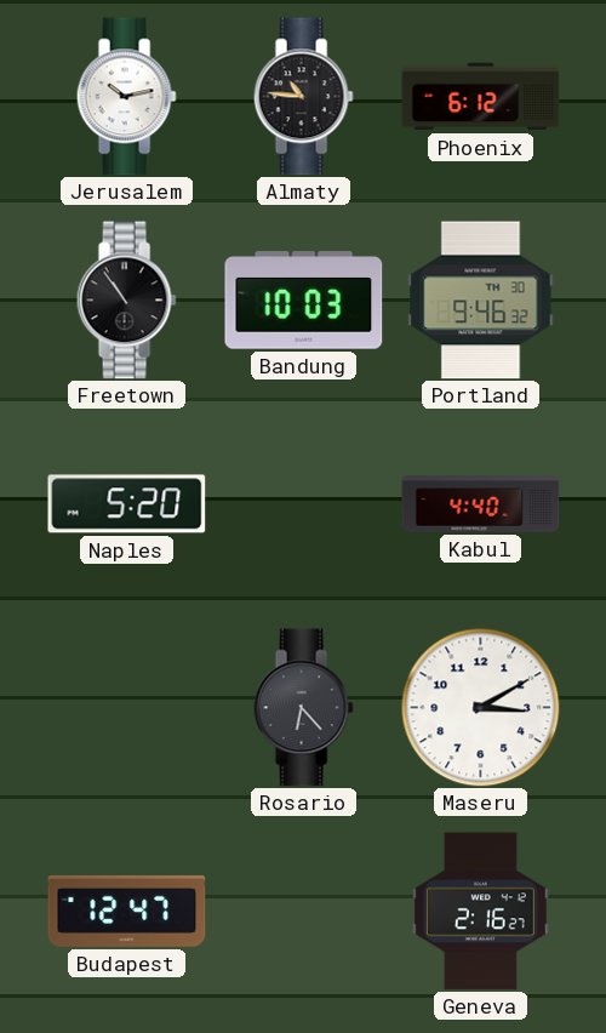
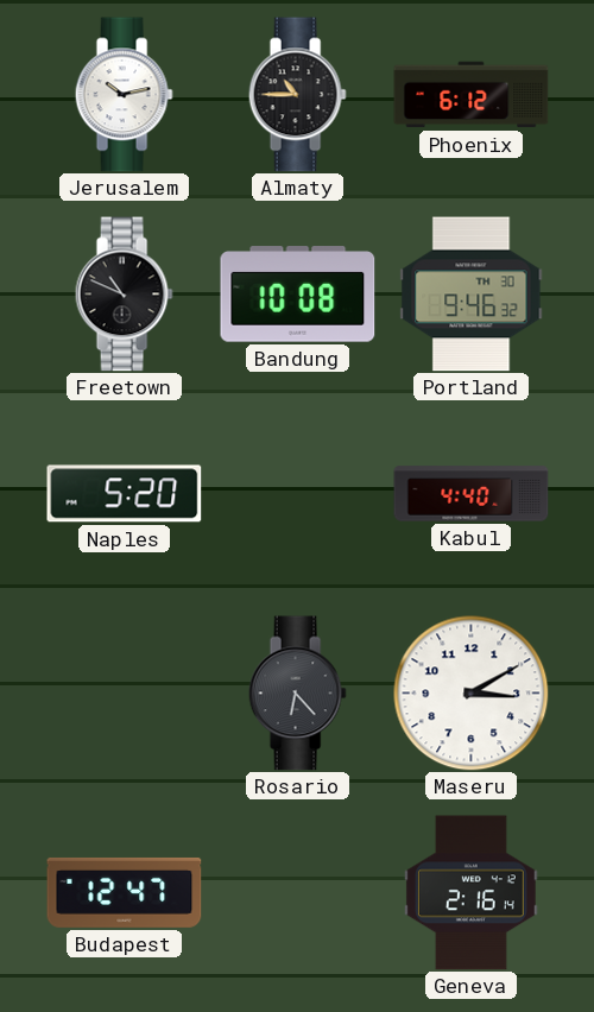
Almaty: 10:46 -> 10:45 (297, 95)
Freetown: 10:54 -> 10:49 (124, 295)
Bandung: 10:03 -> 10:08 (298, 295)
Geneva: 2:16:27 -> 2:16:14 (470, 893)
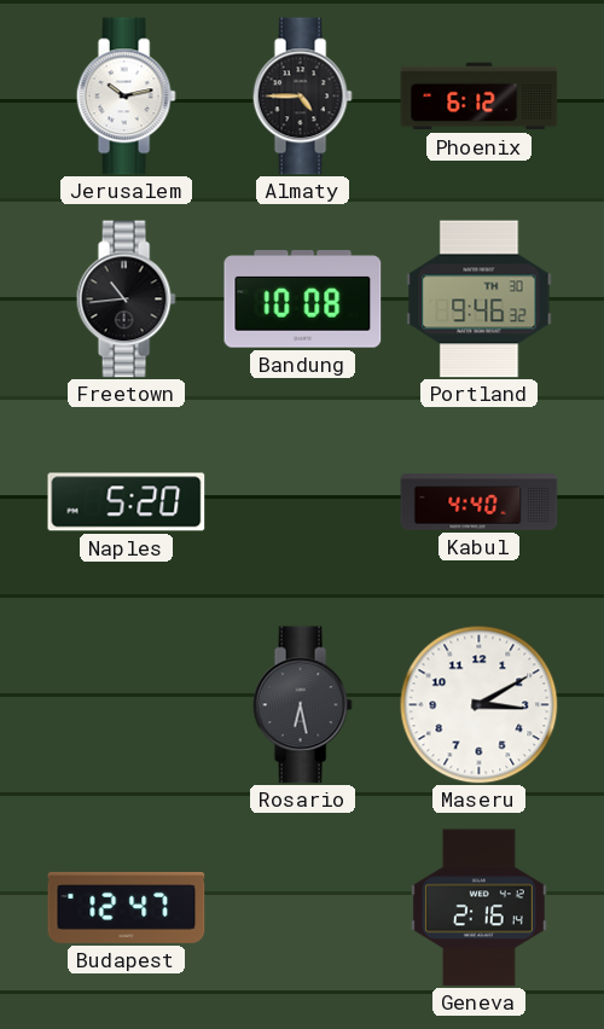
Almaty: 10:45 -> 4:45 (302, 97)
Freetown: 10:49 -> 10:44 (126, 300)
Rosario: 6:23 -> 6:28 (302, 705)
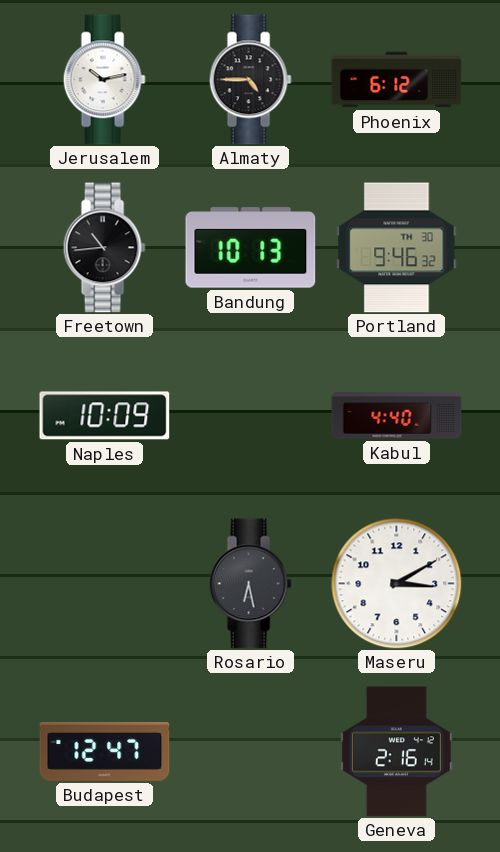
Bandung: 10:08 -> 10:13 (251, 248)
Naples: 5:20 -> 10:09 (105, 416)
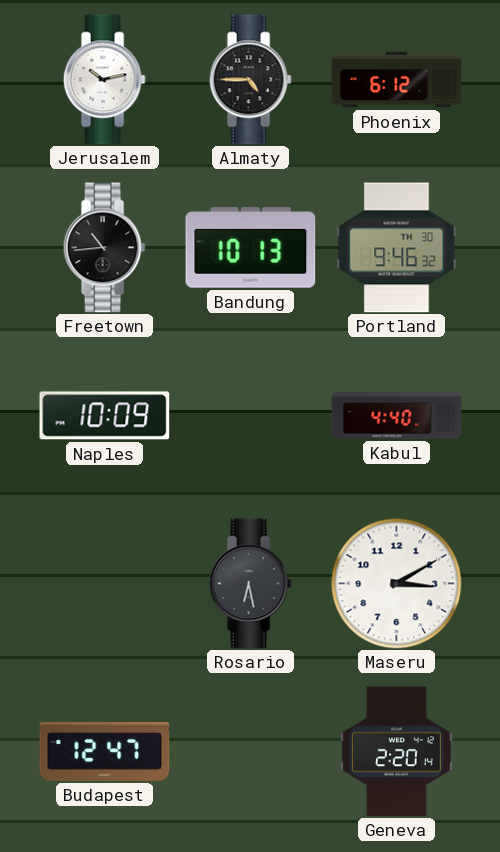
Geneva: 2:16 -> 2:20 (396, 752)
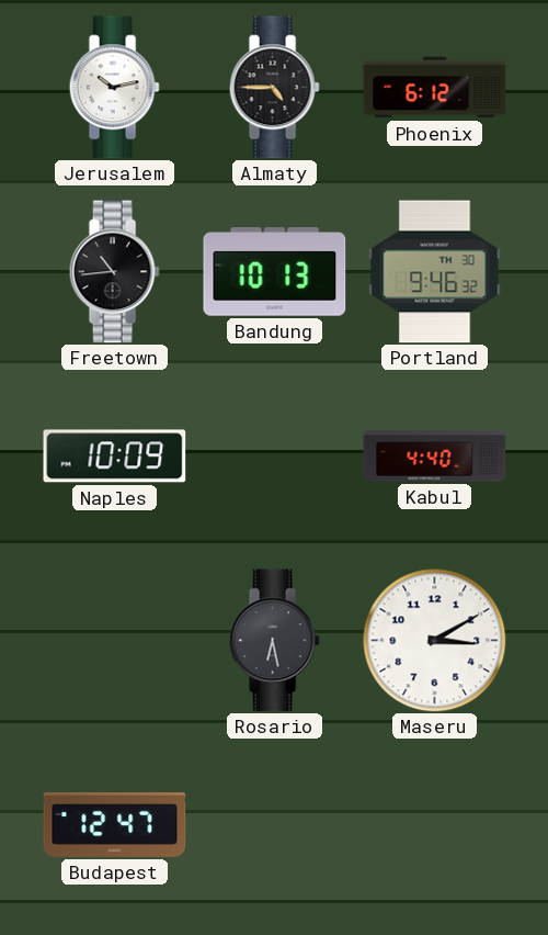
Geneva: 2:20 -> none (396, 752)
